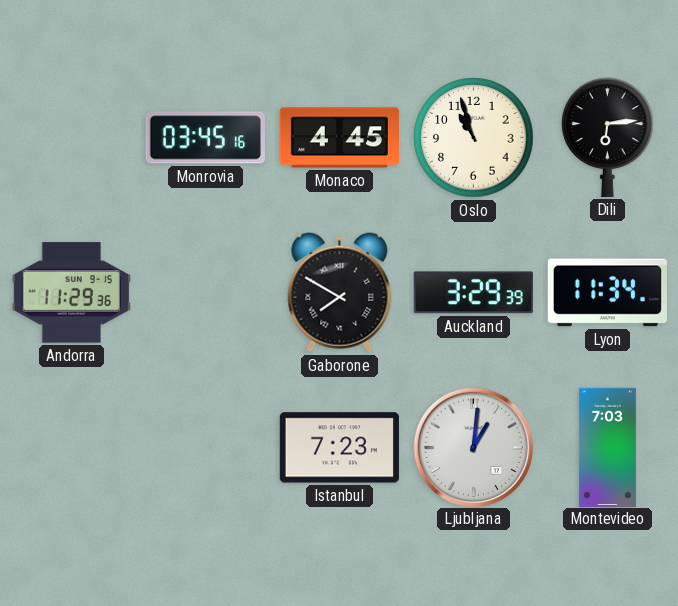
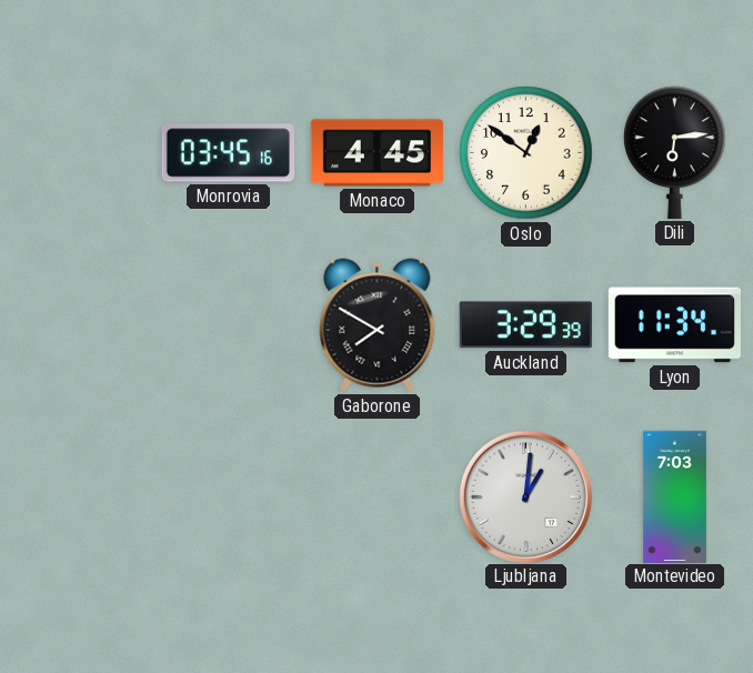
Oslo: 10:57 -> 12:51 (526, 153)
Andorra: 11:29 -> none (71, 293)
Istanbul: 7:23 -> none (339, 448)
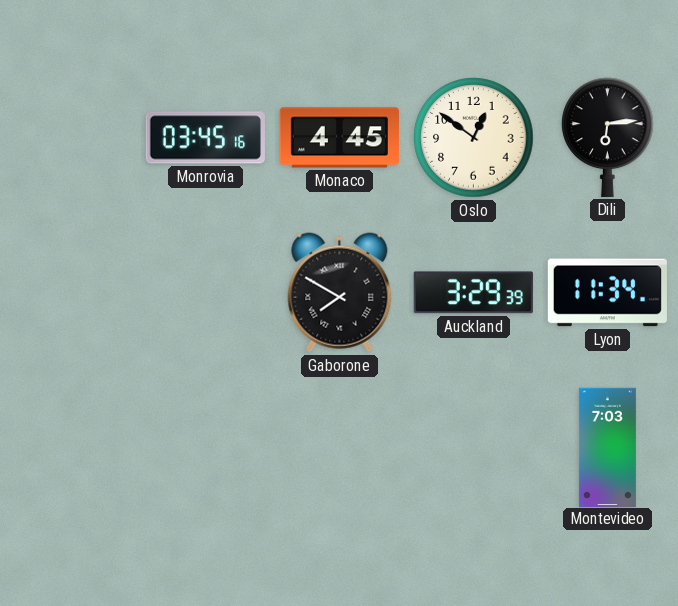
Ljubljana: 1:01 -> none (525, 496)
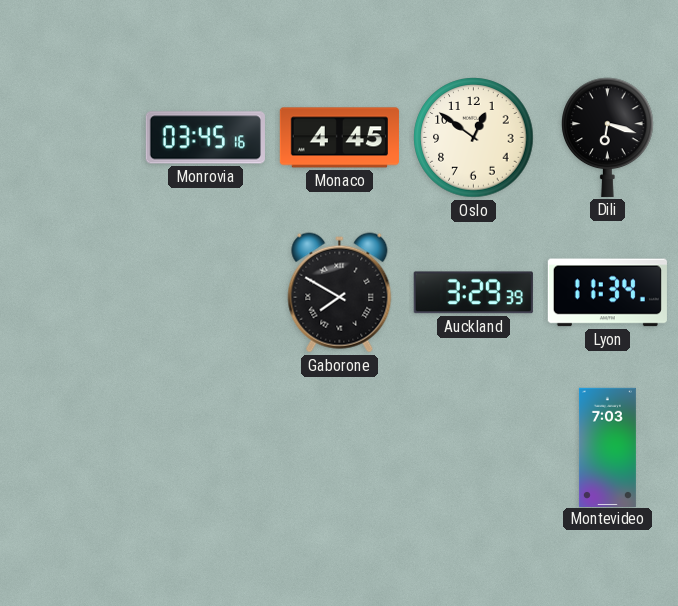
Dili: 6:14 -> 6:18 (608, 137)
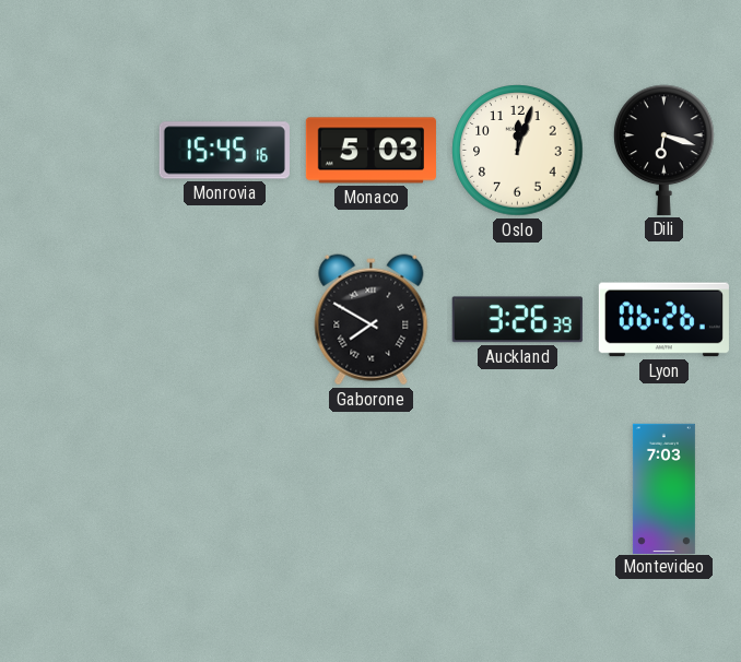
Monrovia: 03:45 -> 15:45 (224, 151)
Monaco: 4:45 -> 5:03 (370, 151)
Oslo: 12:51 -> 12:03 (518, 151)
Auckland: 3:29 -> 3:26 (517, 320)
Lyon: 11:34 -> 06:26 (663, 320)
